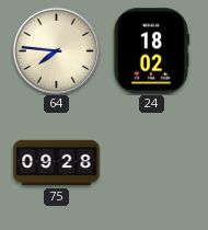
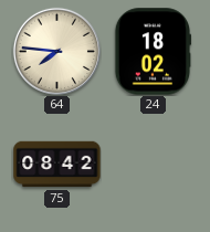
75: 09:28 -> 08:42 (57, 165)
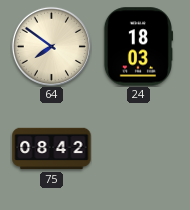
64: 7:46 -> 7:51 (51, 46)
24: 18:02 -> 18:03 (137, 47)
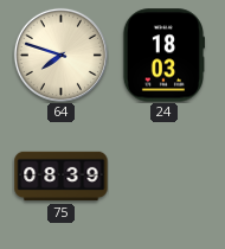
64: 7:51 -> 7:48 (60, 55)
75: 08:42 -> 08:39 (62, 177)
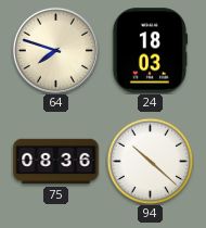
75: 08:39 -> 08:36 (56, 162)
94: none -> 10:22 (150, 161)
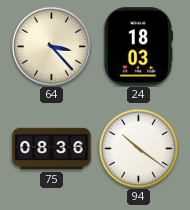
64: 7:48 -> 3:23 (51, 46)
94: 10:22 -> 10:21 (138, 148)
